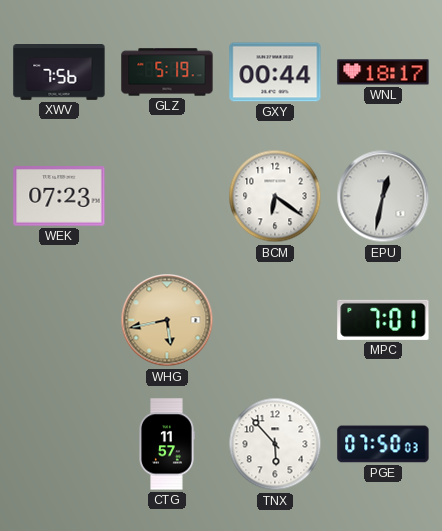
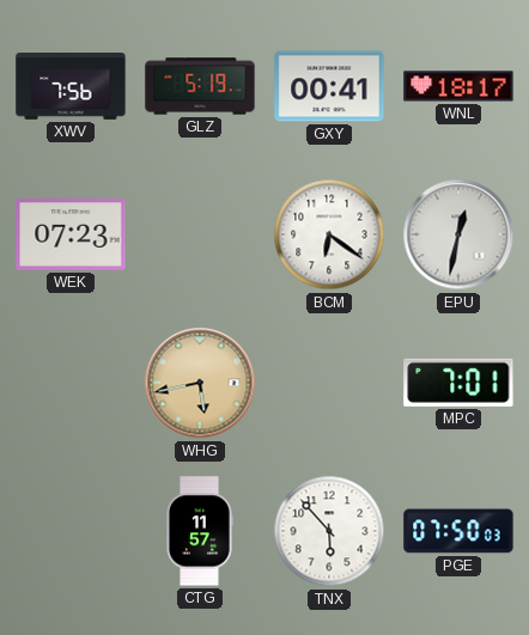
GXY: 00:44 -> 00:41 (329, 86)
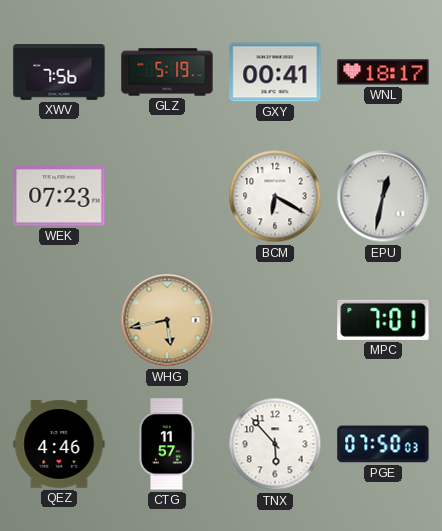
BCM: 6:21 -> 6:20 (275, 196)
QEZ: none -> 4:46 (59, 445)
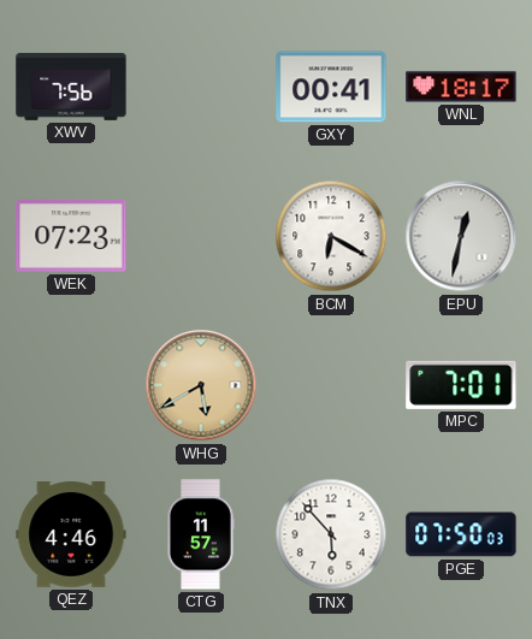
GLZ: 5:19 -> none (167, 72)
WHG: 5:43 -> 5:40 (201, 385)
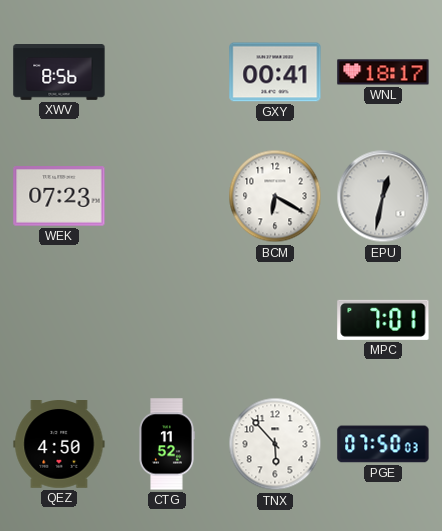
XWV: 7:56 -> 8:56 (59, 73)
WHG: 5:40 -> none (201, 385)
QEZ: 4:46 -> 4:50 (59, 445)
CTG: 11:57 -> 11:52 (167, 444)
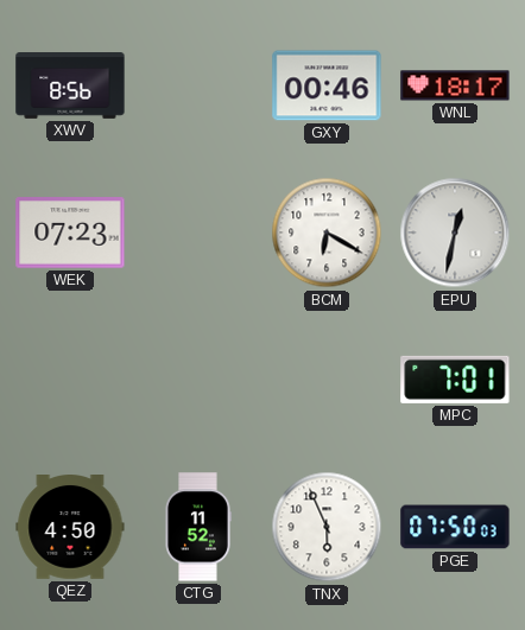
GXY: 00:41 -> 00:46 (327, 85)
TNX: 5:53 -> 5:56 (327, 527)
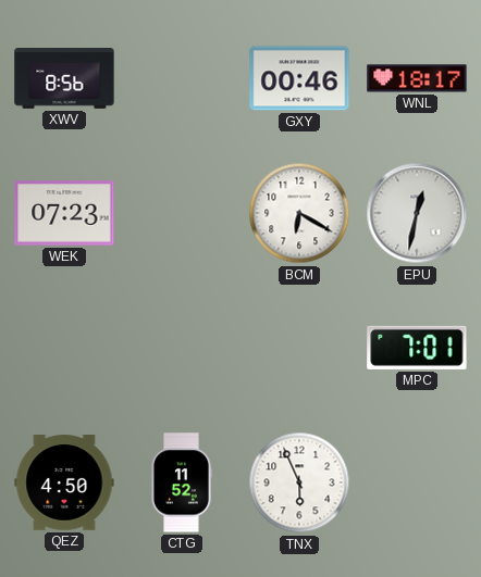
PGE: 07:50 -> none (455, 527)
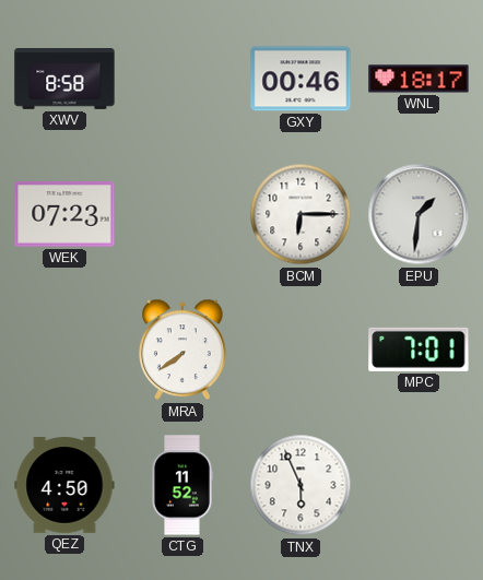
XWV: 8:56 -> 8:58 (64, 80)
BCM: 6:20 -> 6:15 (301, 214)
EPU: 12:32 -> 1:31 (419, 214)
MRA: none -> 7:39 (184, 350)
